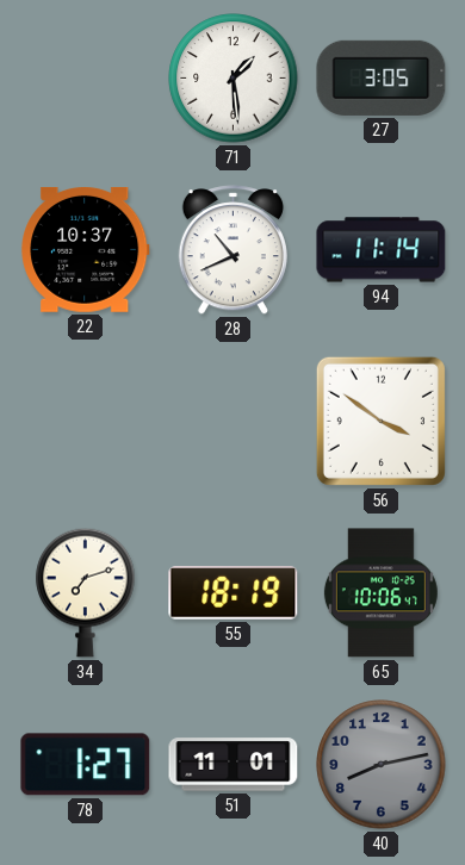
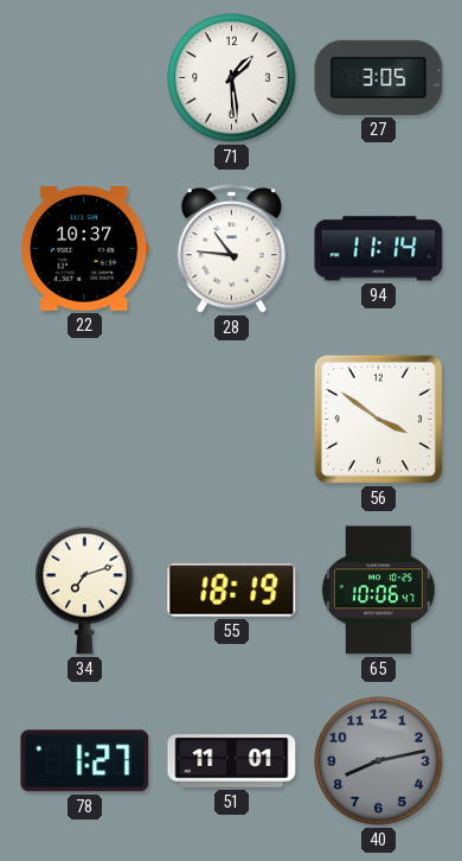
28: 10:41 -> 10:46 (231, 249)
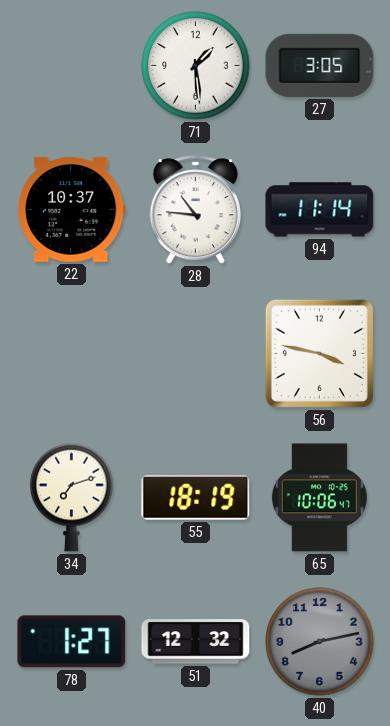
56: 3:51 -> 3:47 (319, 353)
51: 11:01 -> 12:32 (196, 642)
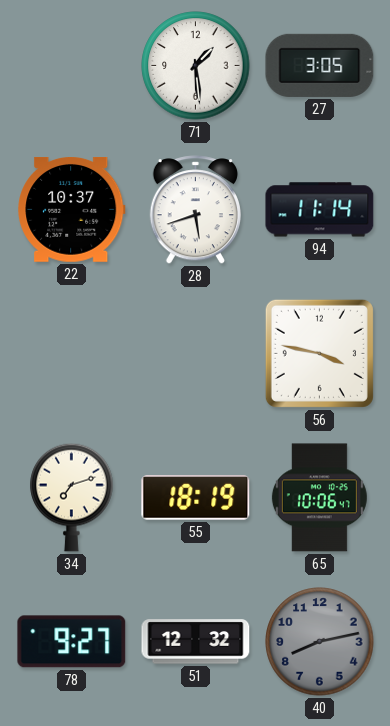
28: 10:46 -> 5:42 (195, 210)
78: 1:27 -> 9:27 (72, 642)
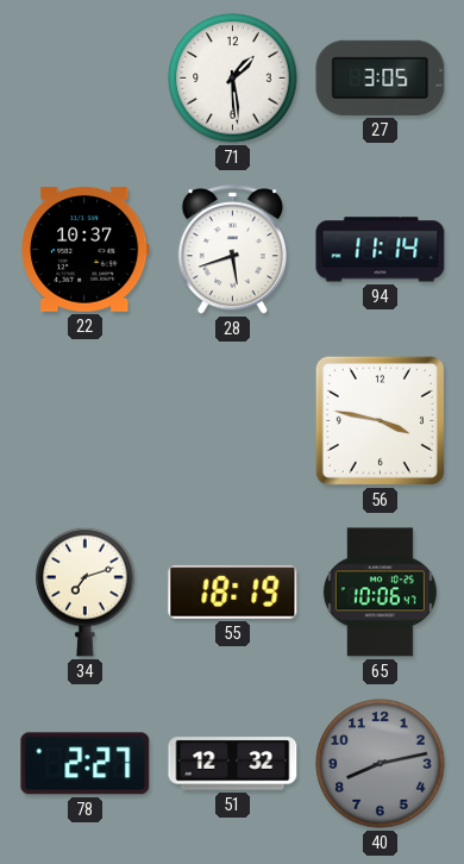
78: 9:27 -> 2:27 (86, 764)
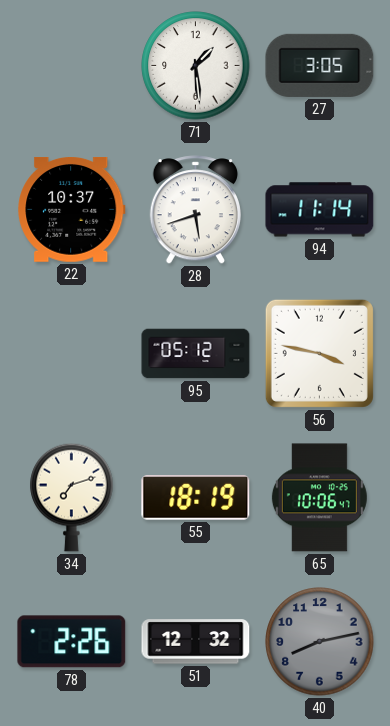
95: none -> 05:12 (196, 354)
78: 2:27 -> 2:26 (72, 642)
